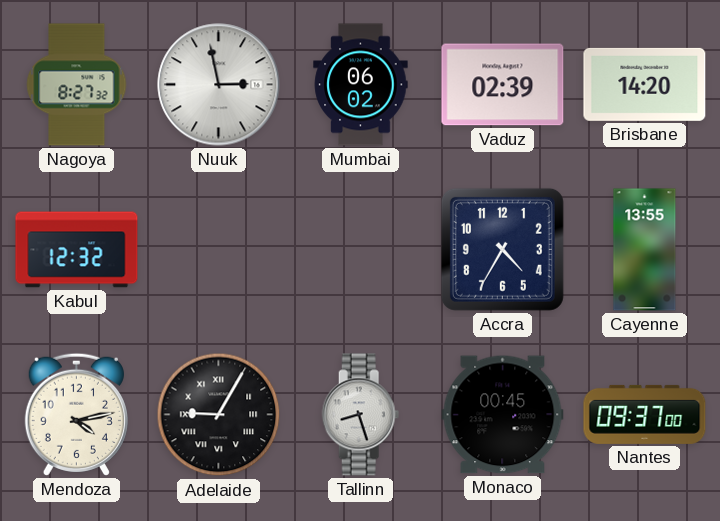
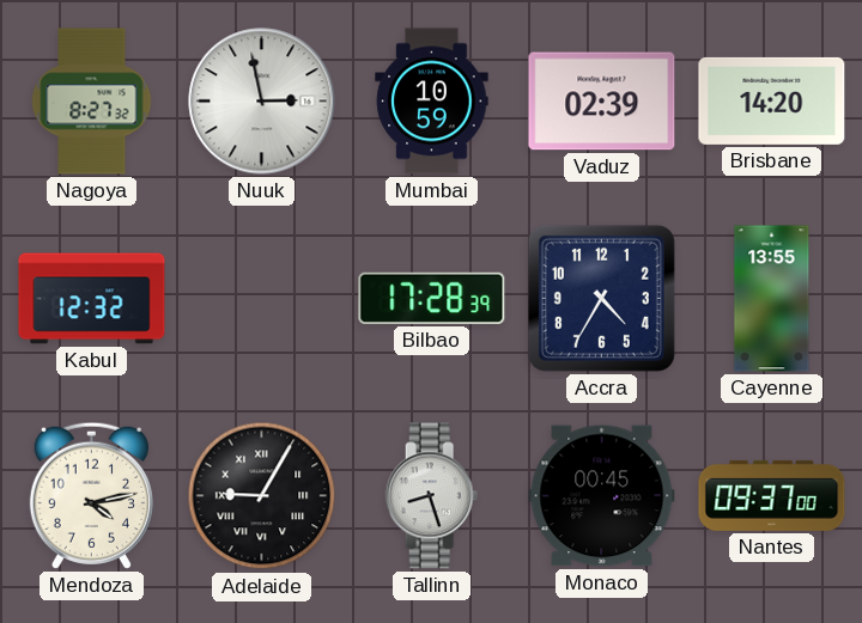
Mumbai: 06:02 -> 10:59 (432, 102)
Bilbao: none -> 17:28 (432, 298)
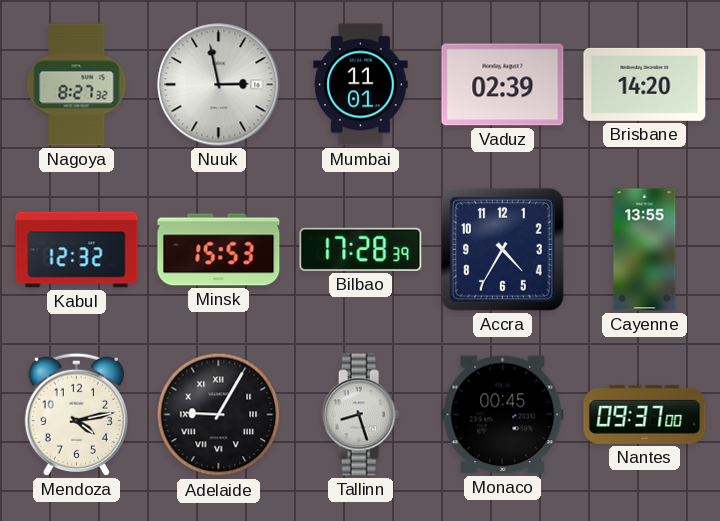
Mumbai: 10:59 -> 11:01 (361, 85)
Minsk: none -> 15:53 (219, 250)
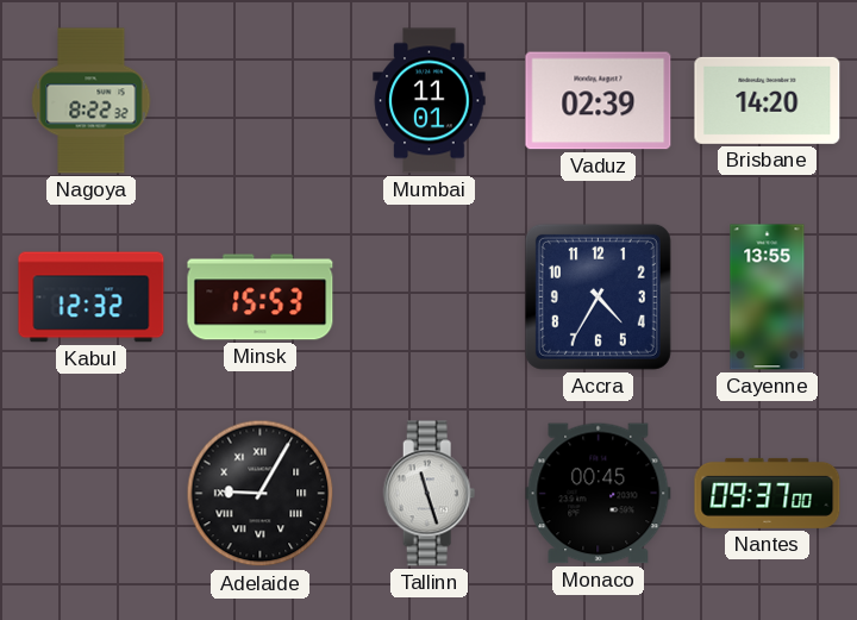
Nagoya: 8:27 -> 8:22 (92, 101)
Nuuk: 2:58 -> none (219, 85)
Bilbao: 17:28 -> none (361, 249)
Mendoza: 4:13 -> none (76, 414)
Tallinn: 8:27 -> 11:27 (430, 494)
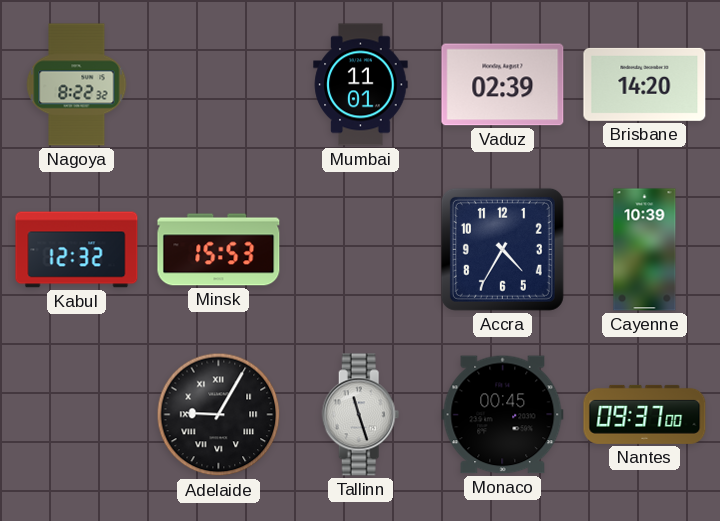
Cayenne: 13:55 -> 10:39 (645, 250)
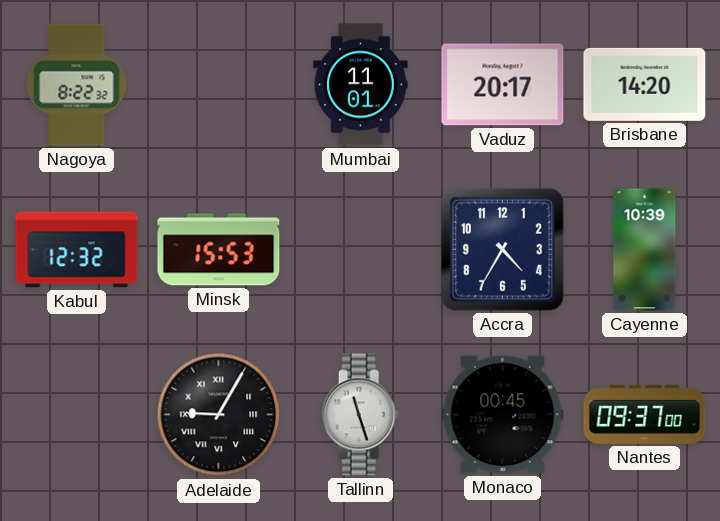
Vaduz: 02:39 -> 20:17 (503, 85)
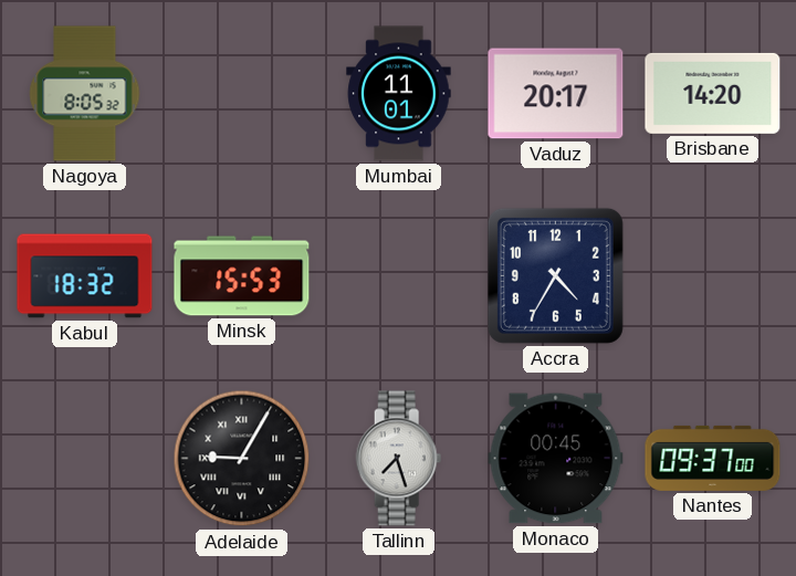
Nagoya: 8:22 -> 8:05 (85, 94)
Kabul: 12:32 -> 18:32 (85, 276)
Cayenne: 10:39 -> none (645, 250)
Tallinn: 11:27 -> 7:27 (399, 459)
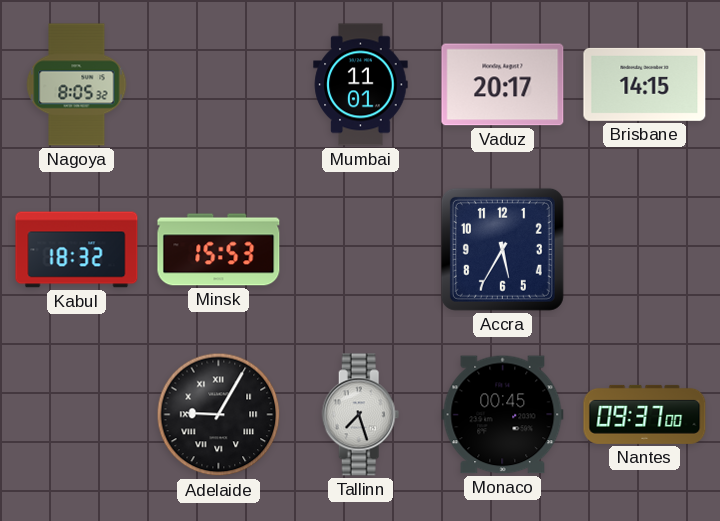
Brisbane: 14:20 -> 14:15 (645, 84)
Accra: 4:35 -> 5:35 (502, 249)
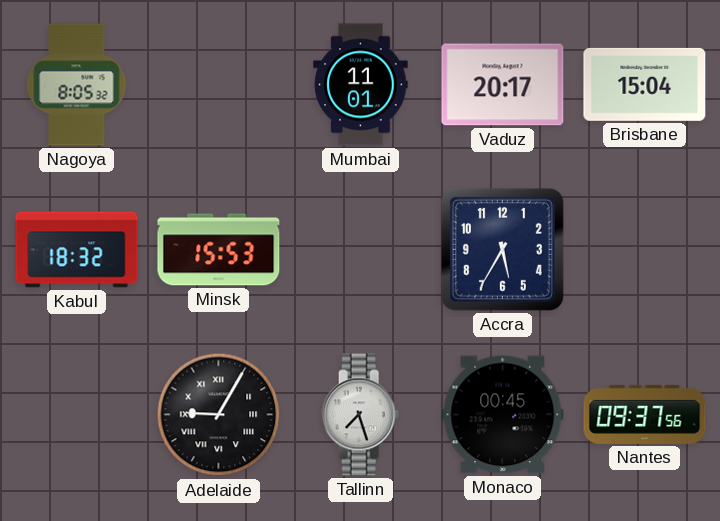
Brisbane: 14:15 -> 15:04 (645, 84)
Nantes: 09:37:00 -> 09:37:56 (645, 414)
